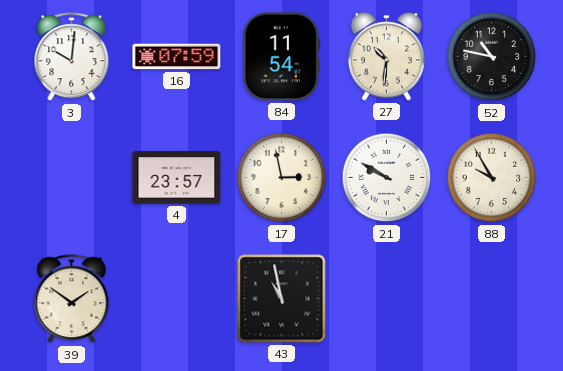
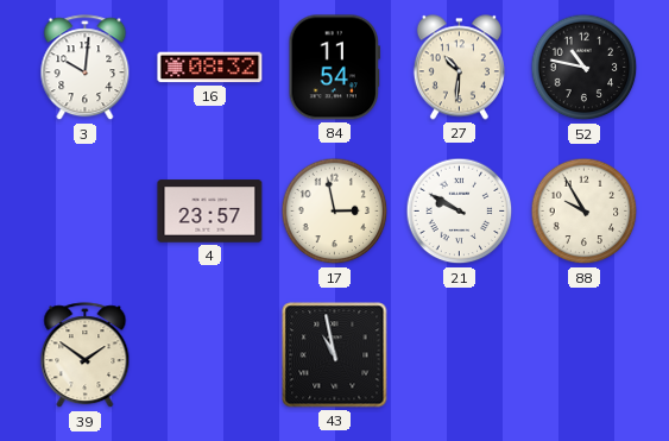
16: 07:59 -> 08:32 (210, 68)
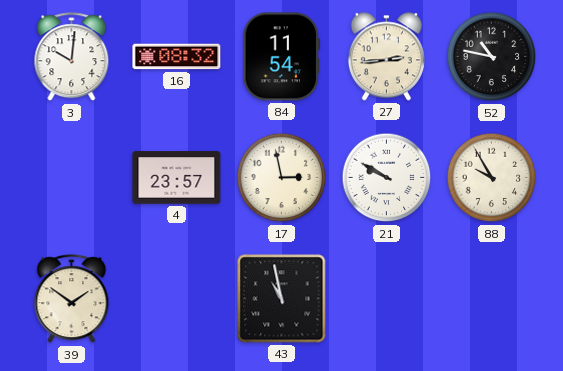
27: 10:31 -> 2:44 (386, 57)
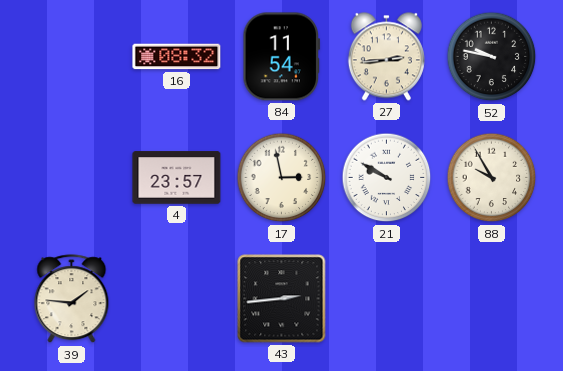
3: 10:01 -> none (72, 57)
52: 10:47 -> 9:47 (492, 57)
39: 1:51 -> 1:46 (72, 299)
43: 10:58 -> 2:44 (282, 299)
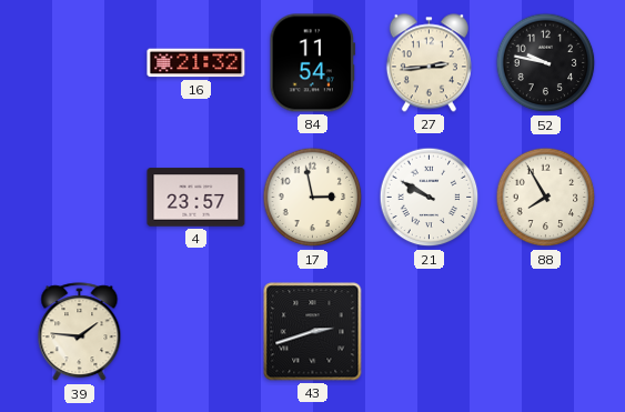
16: 08:32 -> 21:32 (196, 63)
88: 9:55 -> 7:55 (546, 198)
43: 2:44 -> 2:42 (313, 332)
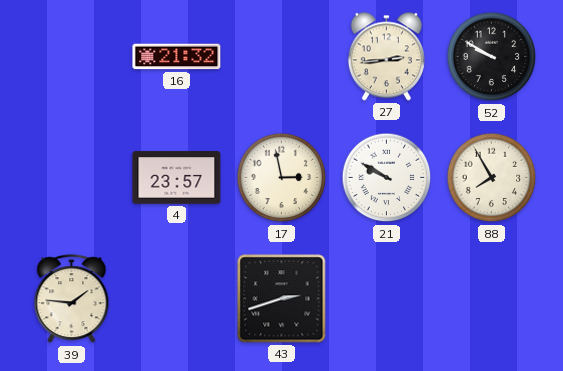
84: 11:54 -> none (313, 63)
52: 9:47 -> 9:50 (492, 57)
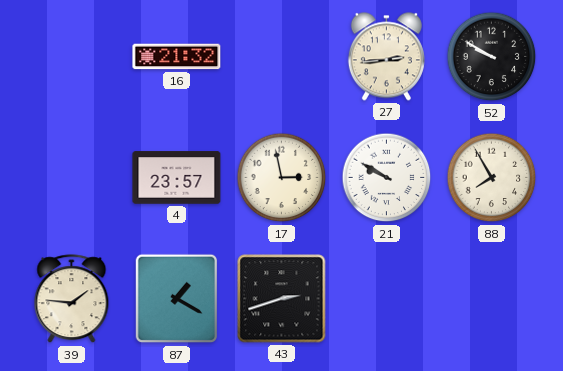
87: none -> 1:20 (177, 299)
